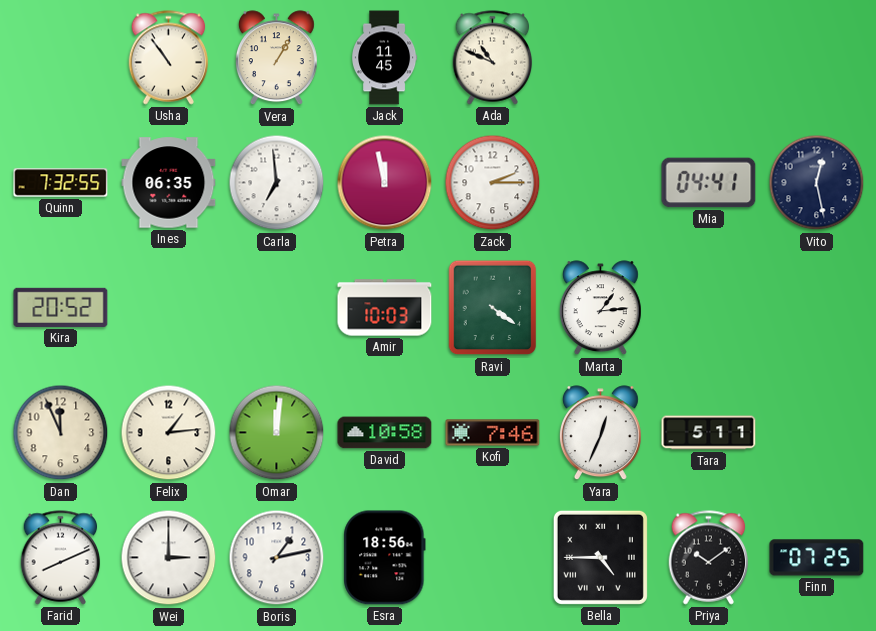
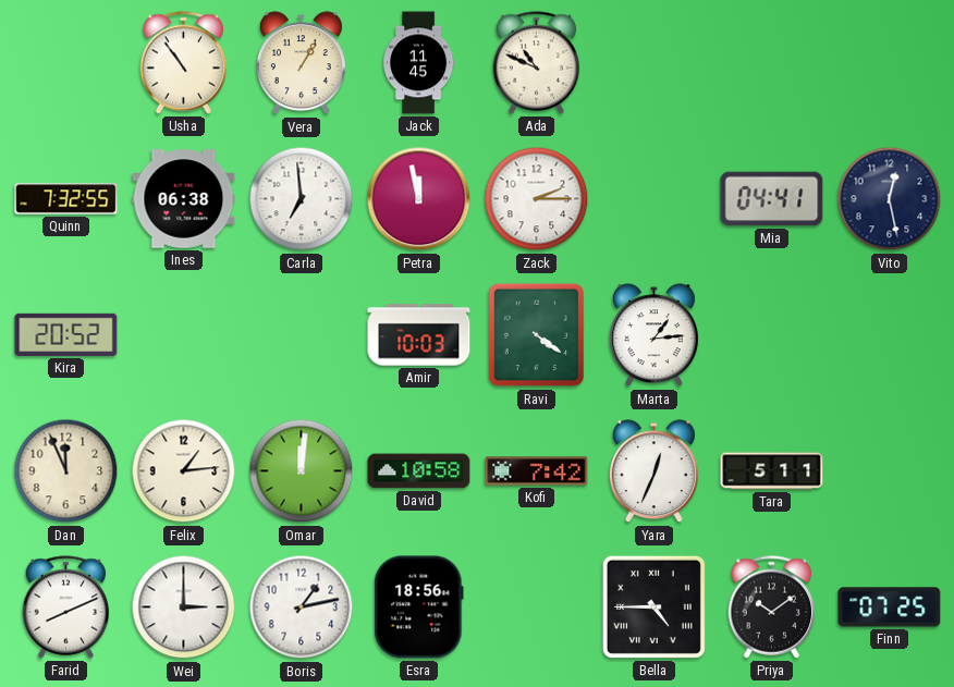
Ines: 06:35 -> 06:38 (184, 199)
Kofi: 7:46 -> 7:42 (537, 471)
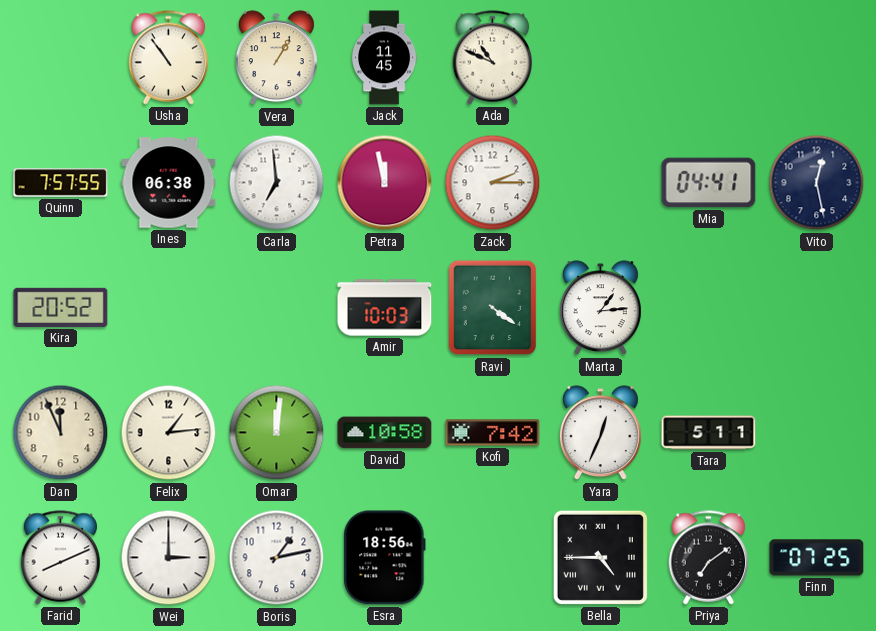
Quinn: 7:32 -> 7:57 (61, 183)
Priya: 10:09 -> 7:09 (709, 558)
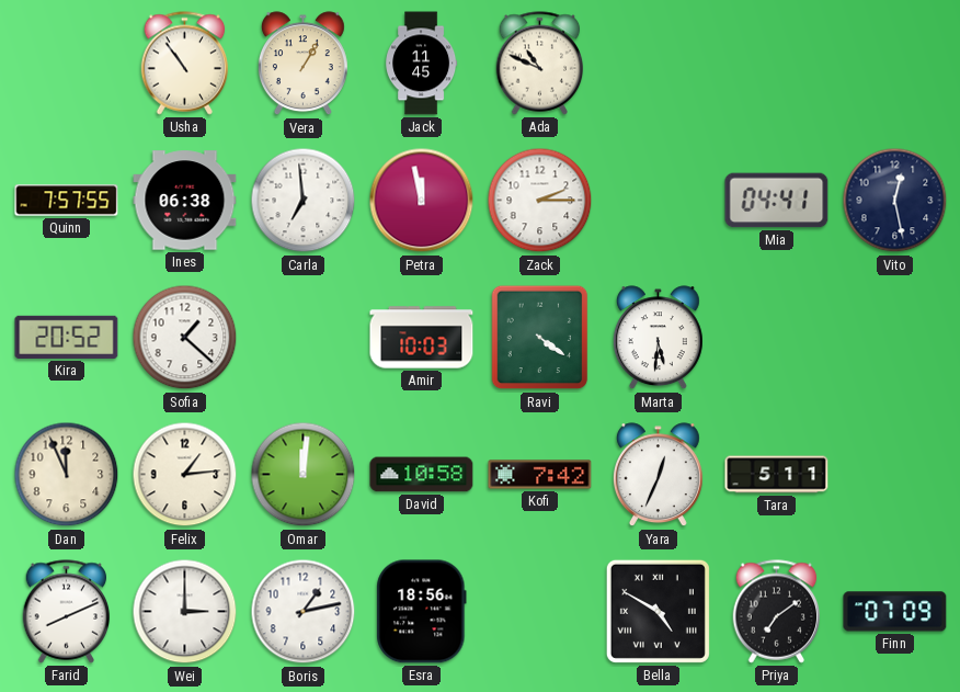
Sofia: none -> 1:22 (185, 338)
Marta: 1:14 -> 5:31 (658, 338)
Bella: 4:45 -> 4:50 (658, 611)
Finn: 07:25 -> 07:09 (895, 612)
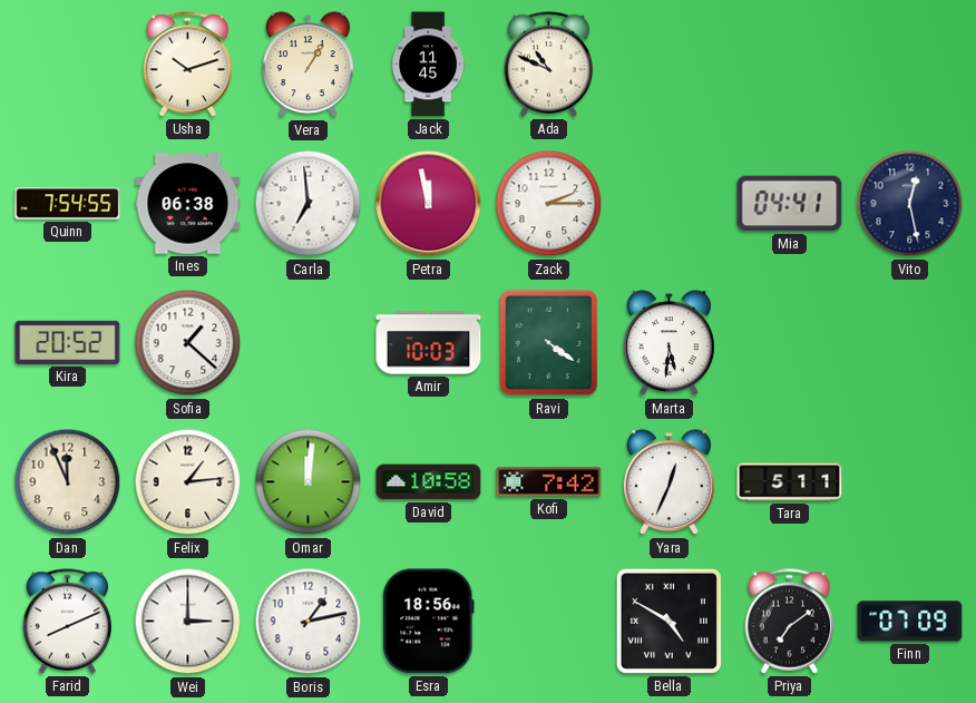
Usha: 10:54 -> 10:12 (188, 65)
Quinn: 7:57 -> 7:54 (68, 204)
